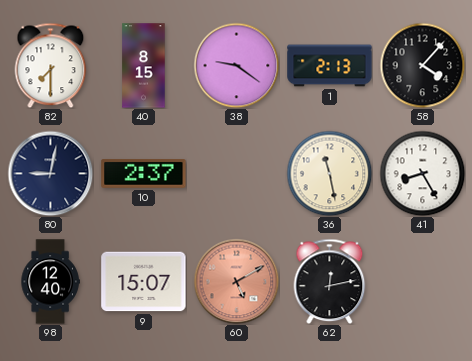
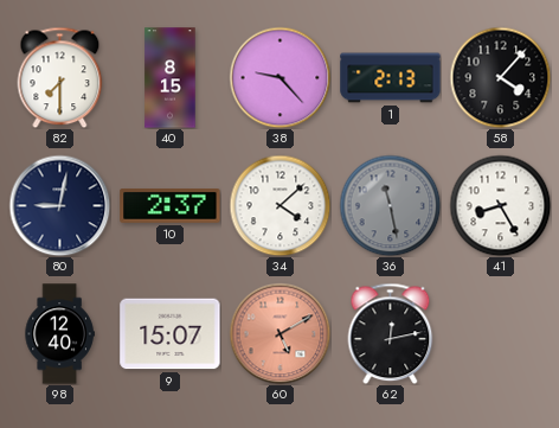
38: 9:21 -> 9:23 (279, 77)
34: none -> 4:08 (279, 205)
36 dial: cream -> grey (390, 205)
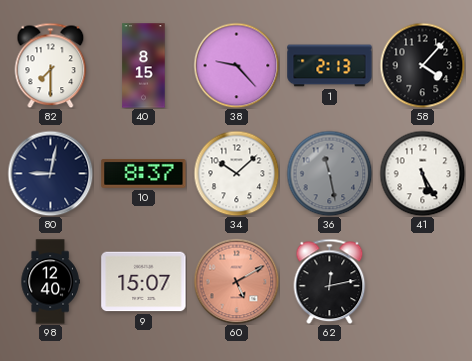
10: 2:37 -> 8:37 (144, 174)
34: 4:08 -> 10:08 (236, 173)
41: 8:25 -> 5:25 (422, 173)
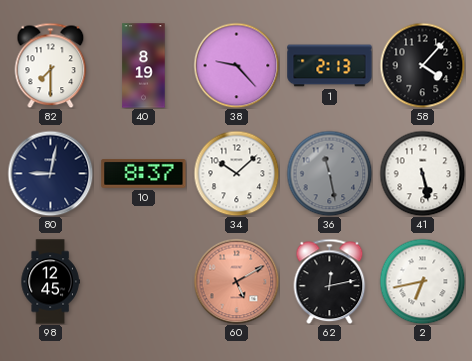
40: 8:15 -> 8:19 (144, 66)
41: 5:25 -> 5:28 (422, 173)
98: 12:40 -> 12:45 (50, 282)
9: 15:07 -> none (144, 282)
2: none -> 6:43 (422, 281)
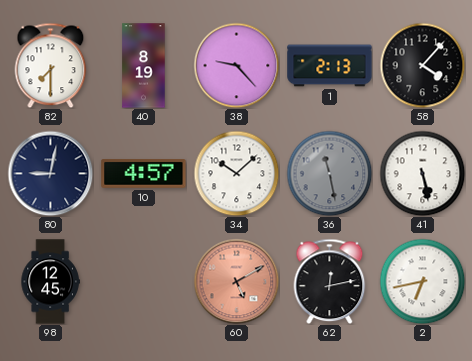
10: 8:37 -> 4:57 (144, 174)
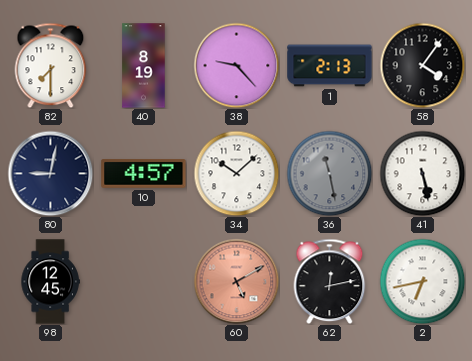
58: 4:07 -> 4:06 (422, 65)
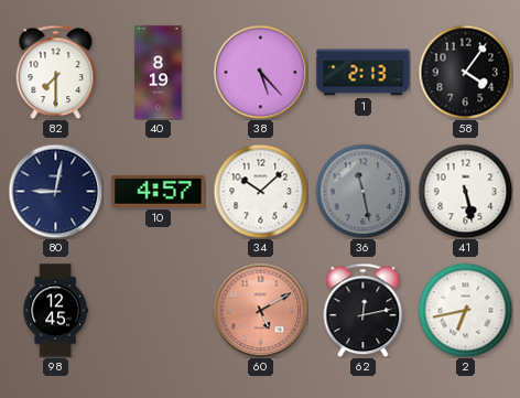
38: 9:23 -> 5:23 (260, 72)
